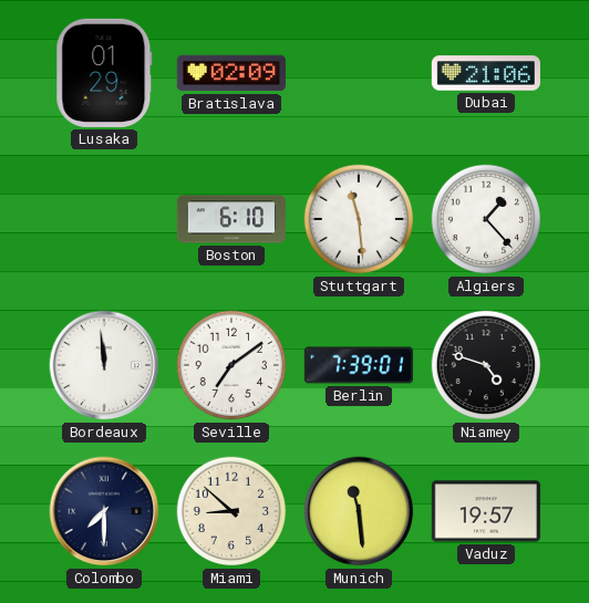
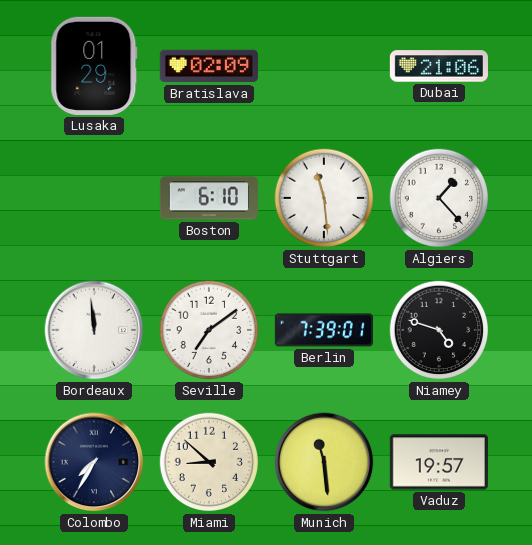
Colombo: 7:30 -> 7:35 (94, 462)
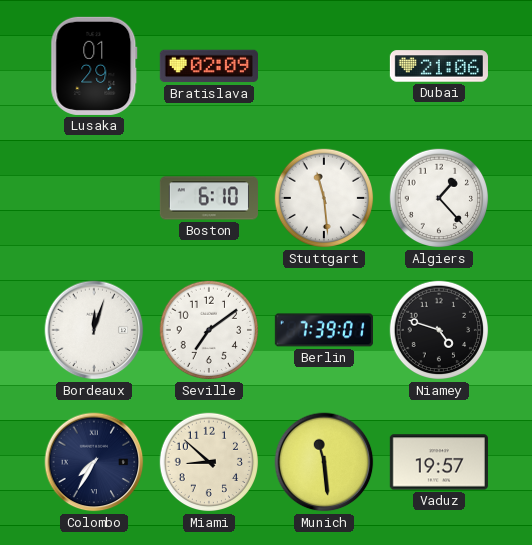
Bordeaux: 11:59 -> 12:03 (94, 330)
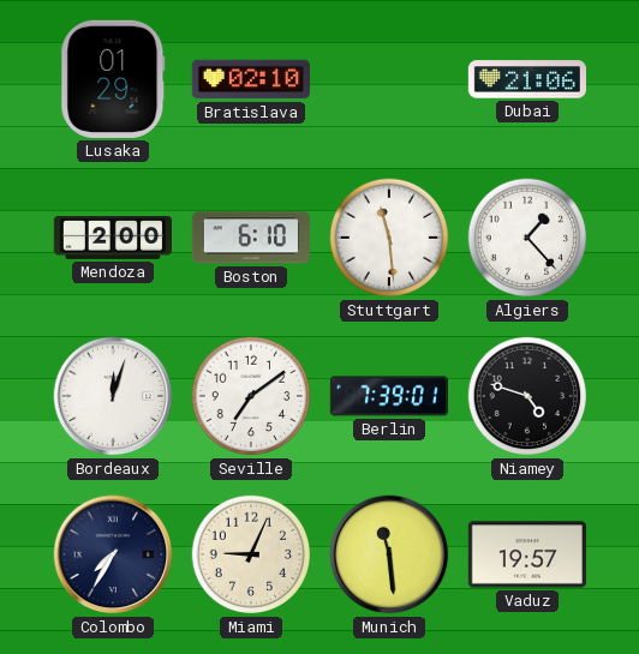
Bratislava: 02:09 -> 02:10 (251, 79)
Mendoza: none -> 2:00 (113, 239)
Miami: 8:52 -> 9:04 (251, 554)
